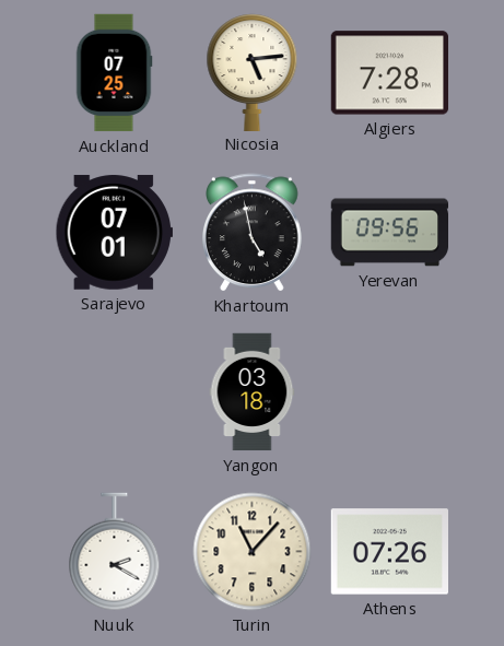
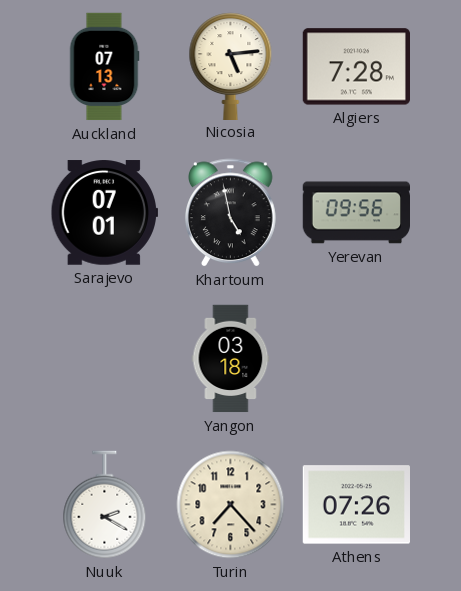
Auckland: 07:25 -> 07:13 (104, 67)
Turin: 11:07 -> 7:23 (231, 505)
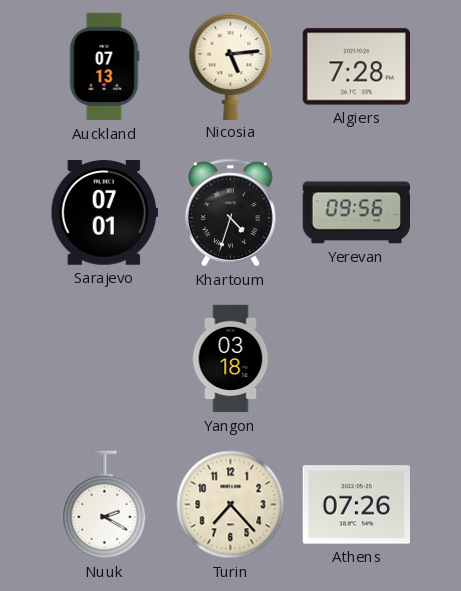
Khartoum: 4:58 -> 4:33 (231, 213)
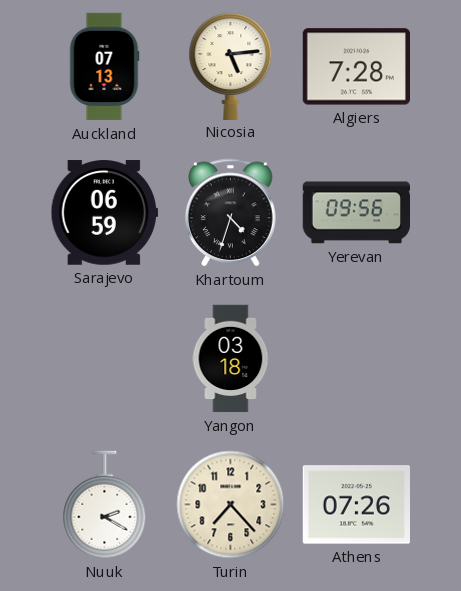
Sarajevo: 07:01 -> 06:59 (104, 213)
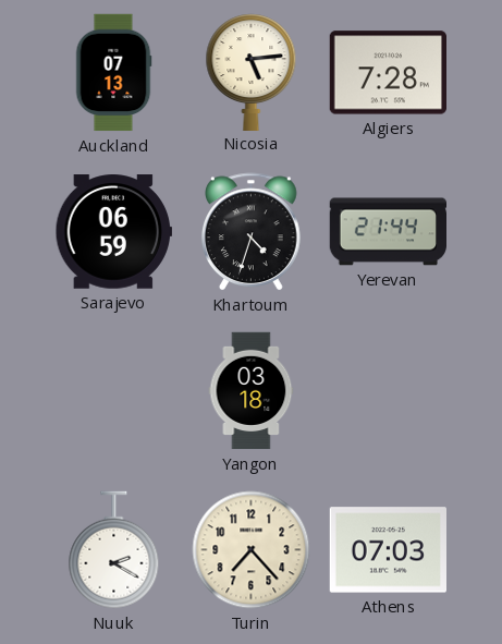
Yerevan: 09:56 -> 21:44 (389, 232)
Athens: 07:26 -> 07:03 (388, 550)
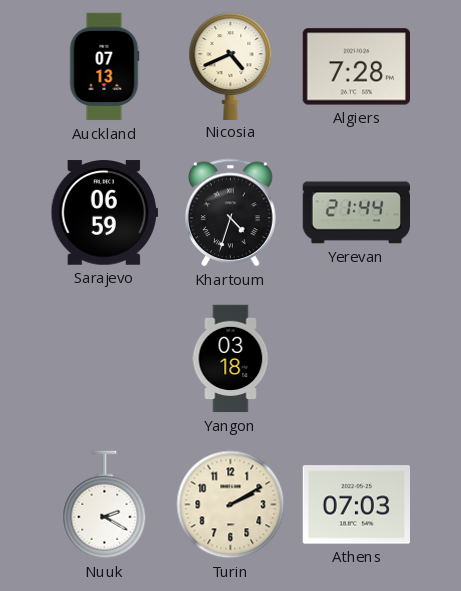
Nicosia: 5:14 -> 4:41 (231, 66)
Turin: 7:23 -> 2:10 (231, 505)
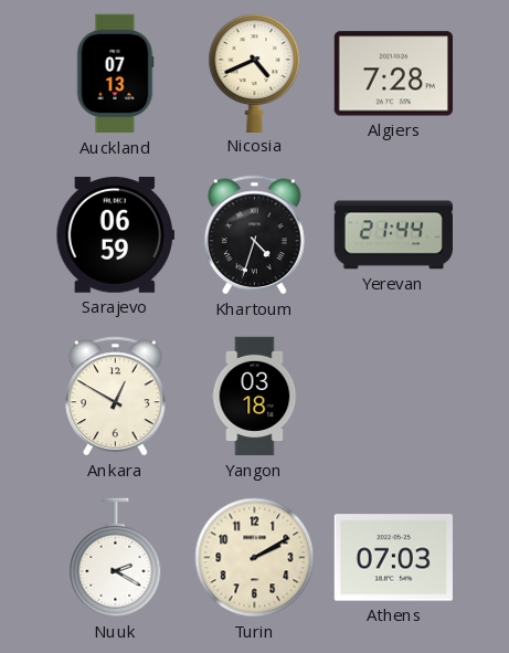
Ankara: none -> 12:50 (116, 397)
